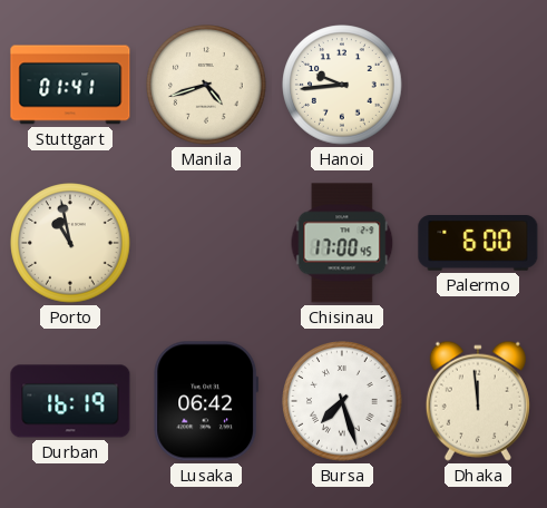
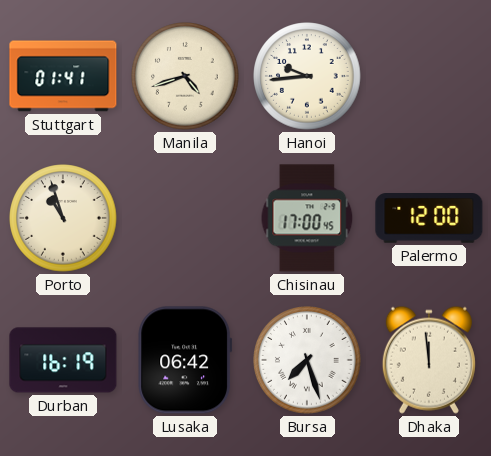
Porto: 10:58 -> 10:57 (63, 218)
Palermo: 6:00 -> 12:00 (429, 219)
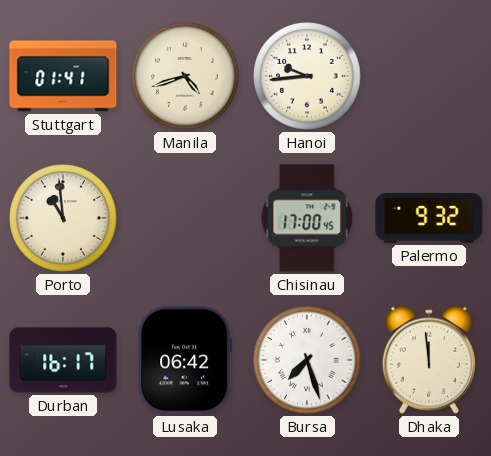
Porto: 10:57 -> 10:59 (63, 218)
Palermo: 12:00 -> 9:32 (429, 219)
Durban: 16:19 -> 16:17 (63, 360)
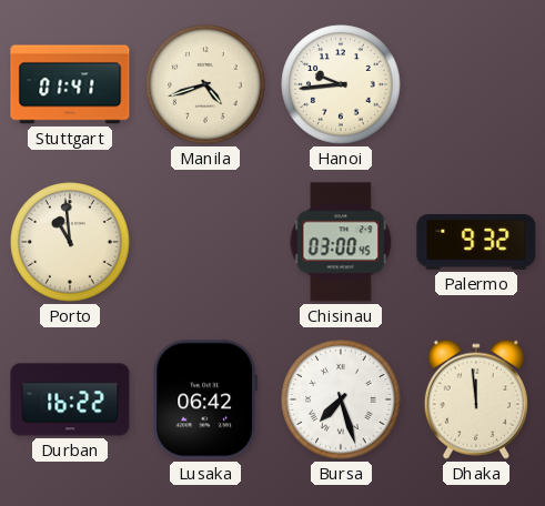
Chisinau: 17:00 -> 03:00 (341, 242)
Durban: 16:17 -> 16:22 (70, 399)
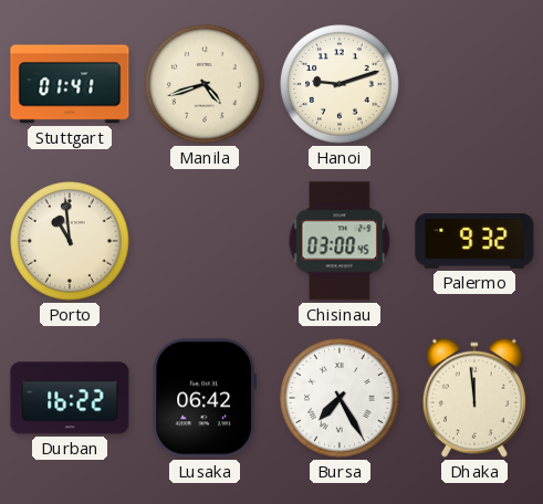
Hanoi: 9:44 -> 9:12 (340, 84)
Bursa: 7:27 -> 7:25 (340, 398)
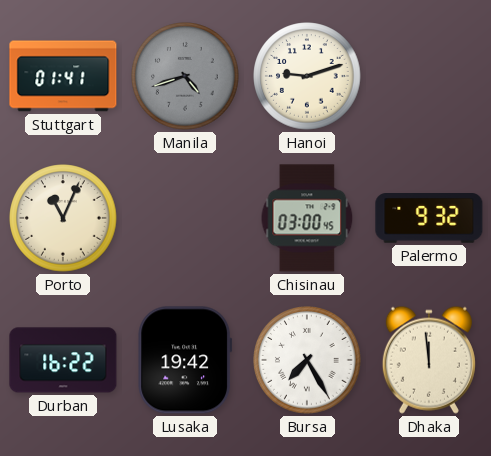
Manila dial: cream -> grey (185, 76)
Porto: 10:59 -> 11:04 (63, 218)
Lusaka: 06:42 -> 19:42 (185, 360)
